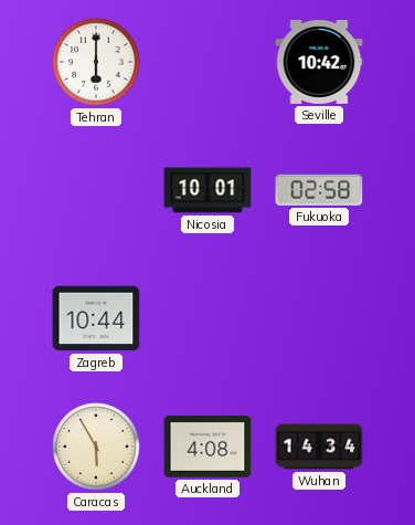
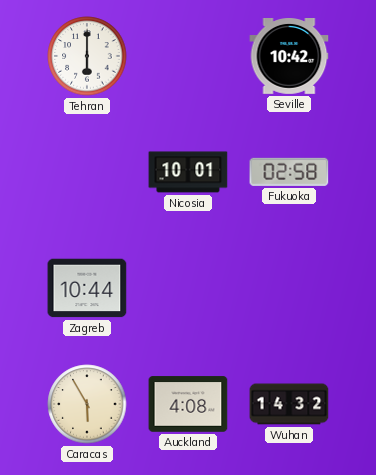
Wuhan: 14:34 -> 14:32 (289, 404)
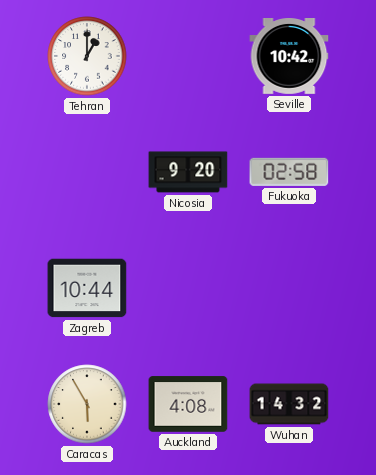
Tehran: 6:00 -> 1:00 (87, 56)
Nicosia: 10:01 -> 9:20 (188, 172)
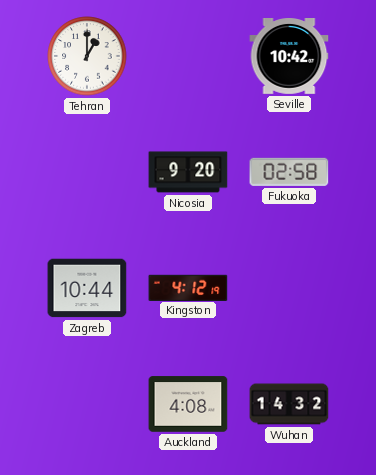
Kingston: none -> 4:12 (188, 287)
Caracas: 5:55 -> none (87, 404)
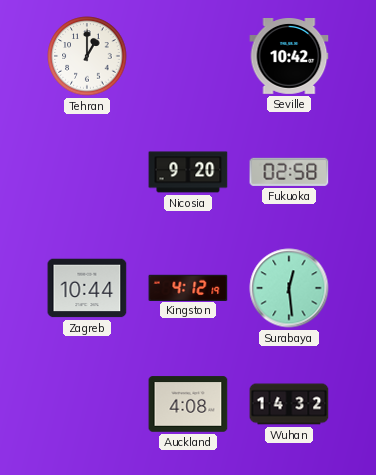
Surabaya: none -> 12:29 (289, 288)
